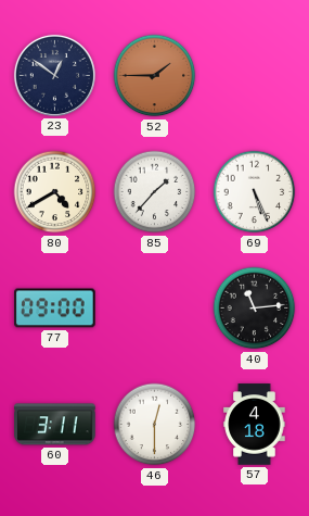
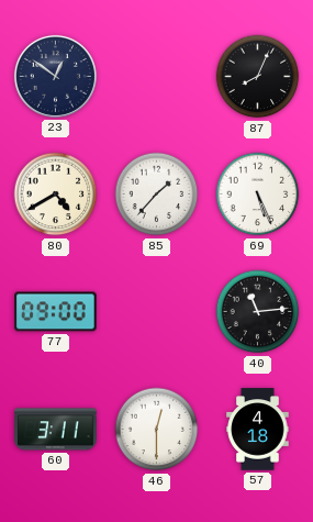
52: 1:45 -> none (155, 76)
87: none -> 8:04 (258, 77)
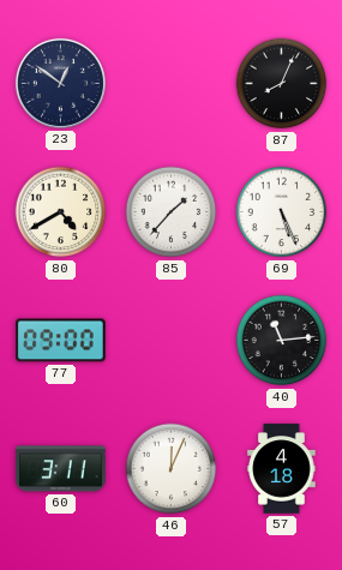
46: 12:30 -> 12:04 (172, 469)
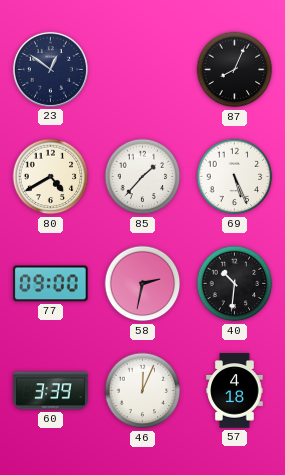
58: none -> 2:32 (143, 284)
40: 11:14 -> 10:31 (235, 284)
60: 3:11 -> 3:39 (51, 391)
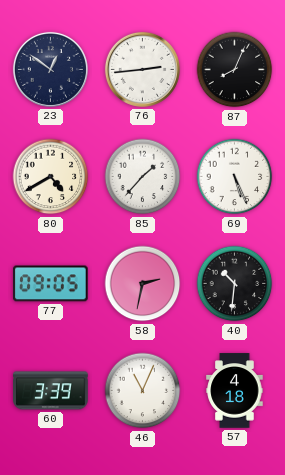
76: none -> 2:44 (142, 69)
77: 09:00 -> 09:05 (51, 284)
46: 12:04 -> 11:04 (143, 391)
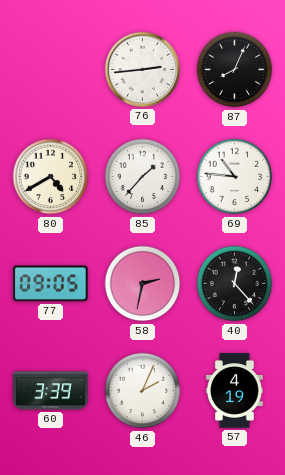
23: 12:51 -> none (50, 69)
69: 5:26 -> 10:46 (235, 177)
40: 10:31 -> 12:23 (235, 284)
46: 11:04 -> 2:04 (143, 391)
57: 4:18 -> 4:19 (235, 391)
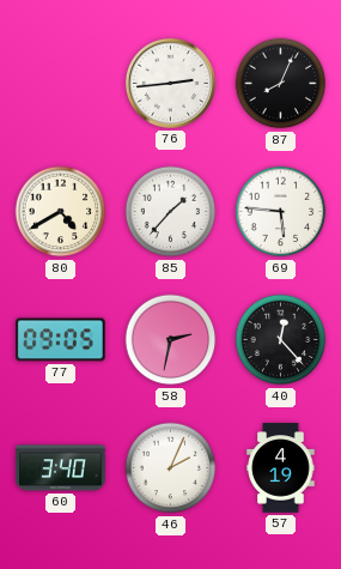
69: 10:46 -> 5:46 (281, 212)
60: 3:39 -> 3:40 (61, 468)
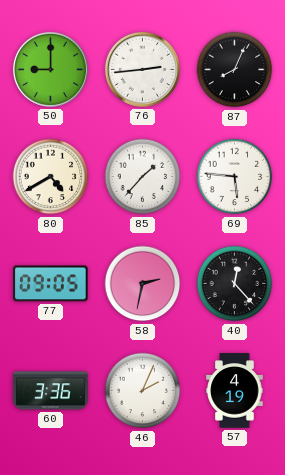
50: none -> 9:00 (50, 69)
60: 3:40 -> 3:36 (51, 391)
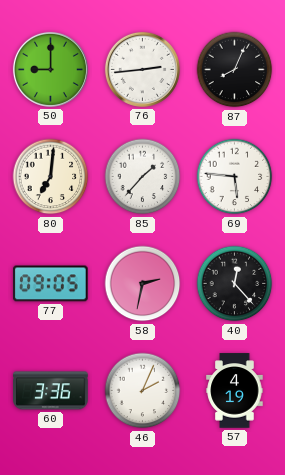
80: 4:40 -> 7:01 (51, 177)
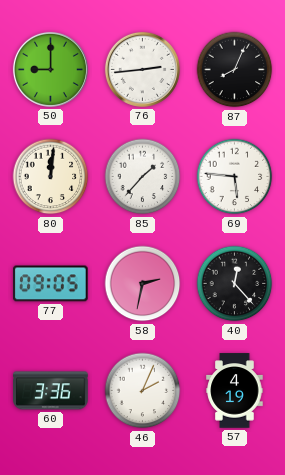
80: 7:01 -> 12:01 (51, 177)
